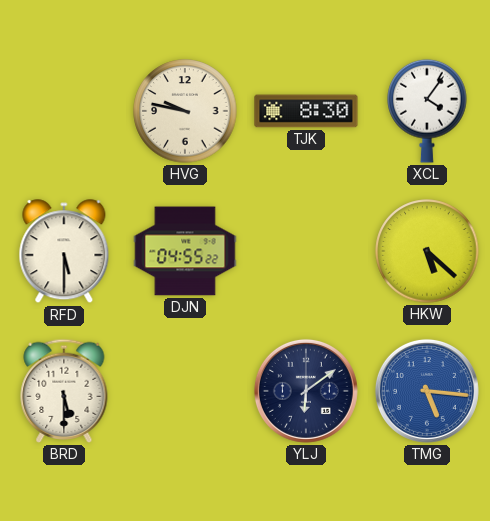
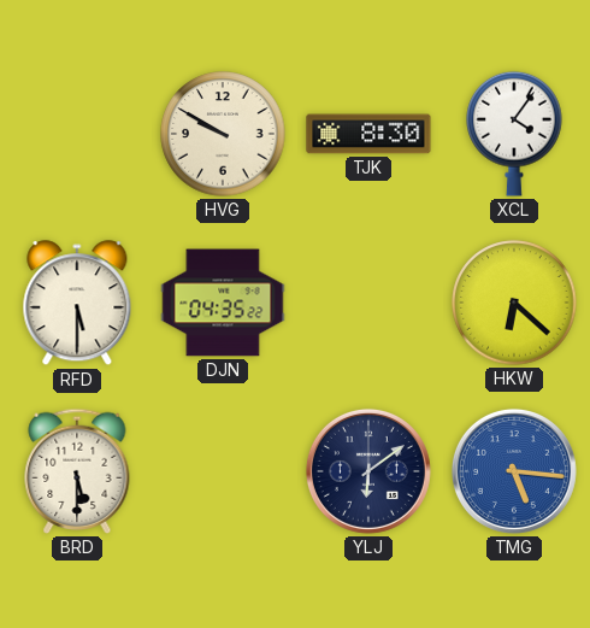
HVG: 9:47 -> 9:50 (223, 134)
DJN: 04:55 -> 04:35 (223, 303)
HKW: 5:22 -> 6:22 (514, 303)
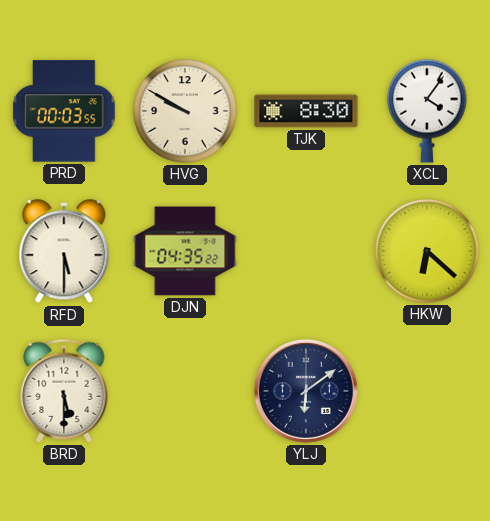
PRD: none -> 00:03 (64, 111)
TMG: 5:16 -> none (514, 471)
